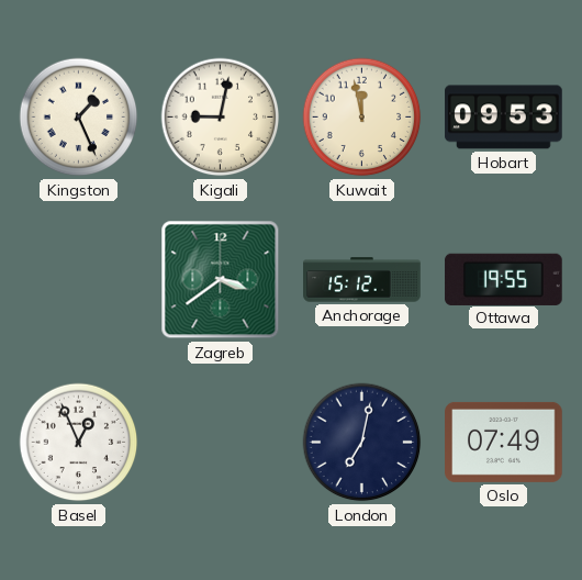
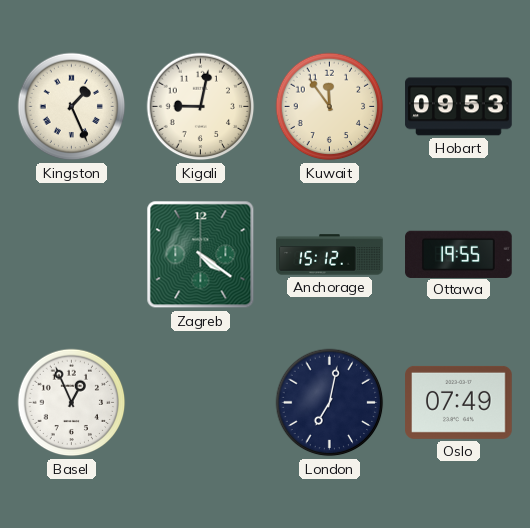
Kuwait: 11:58 -> 11:54 (330, 107)
Zagreb: 3:39 -> 4:21 (201, 255)
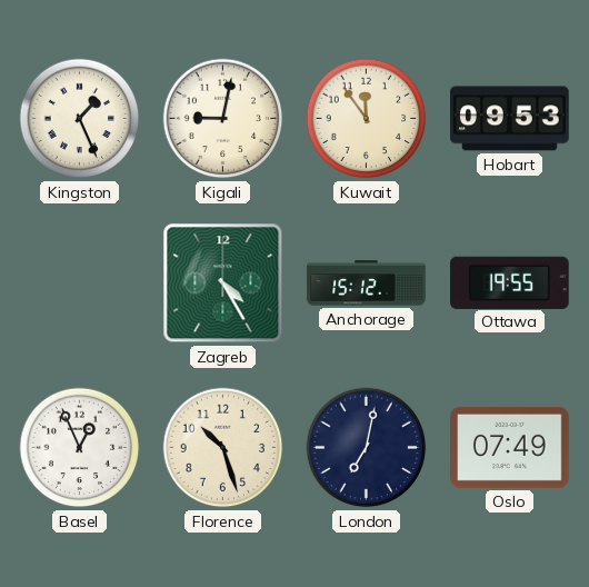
Zagreb: 4:21 -> 4:25 (223, 283)
Florence: none -> 10:27 (223, 448)
